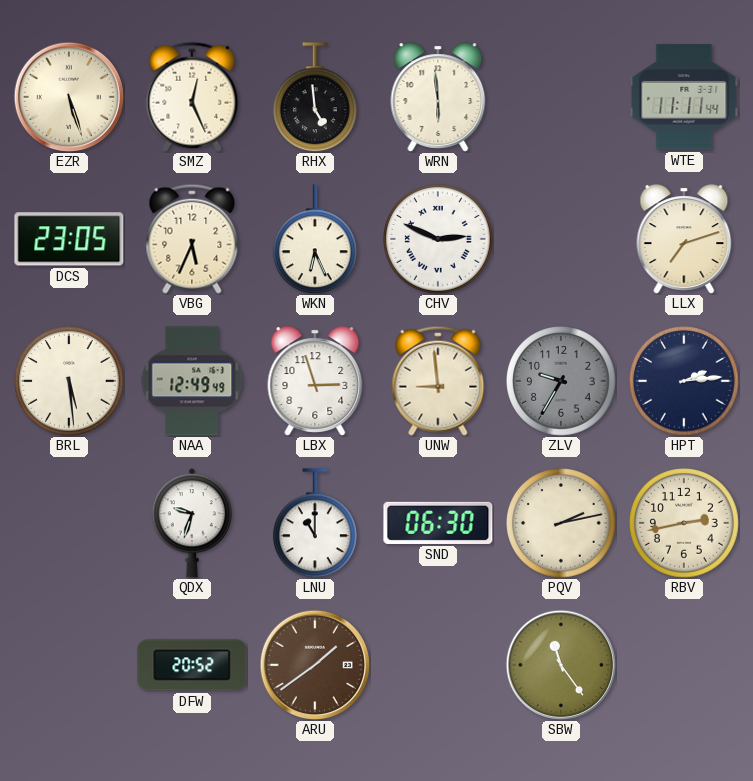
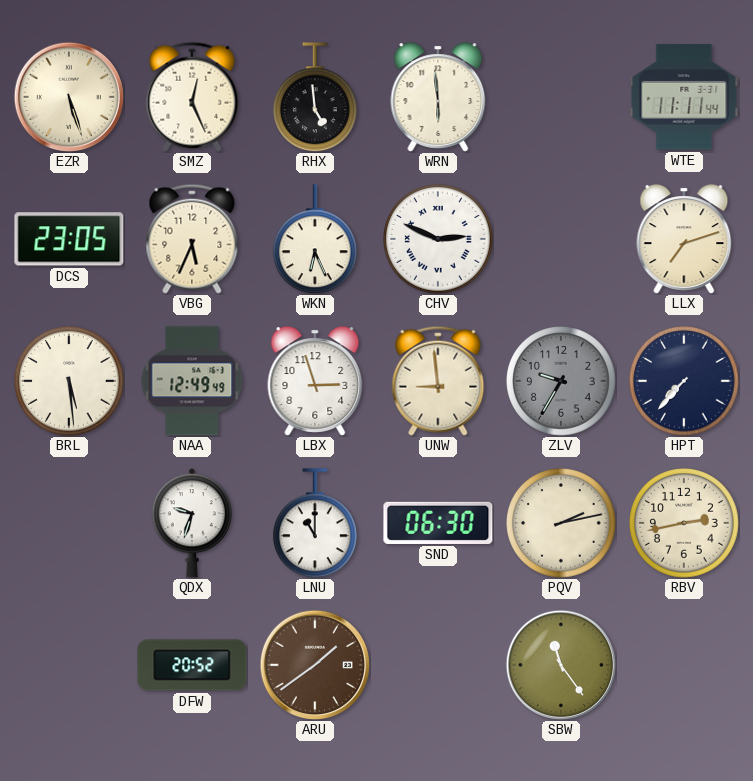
HPT: 2:14 -> 7:37 (685, 382)
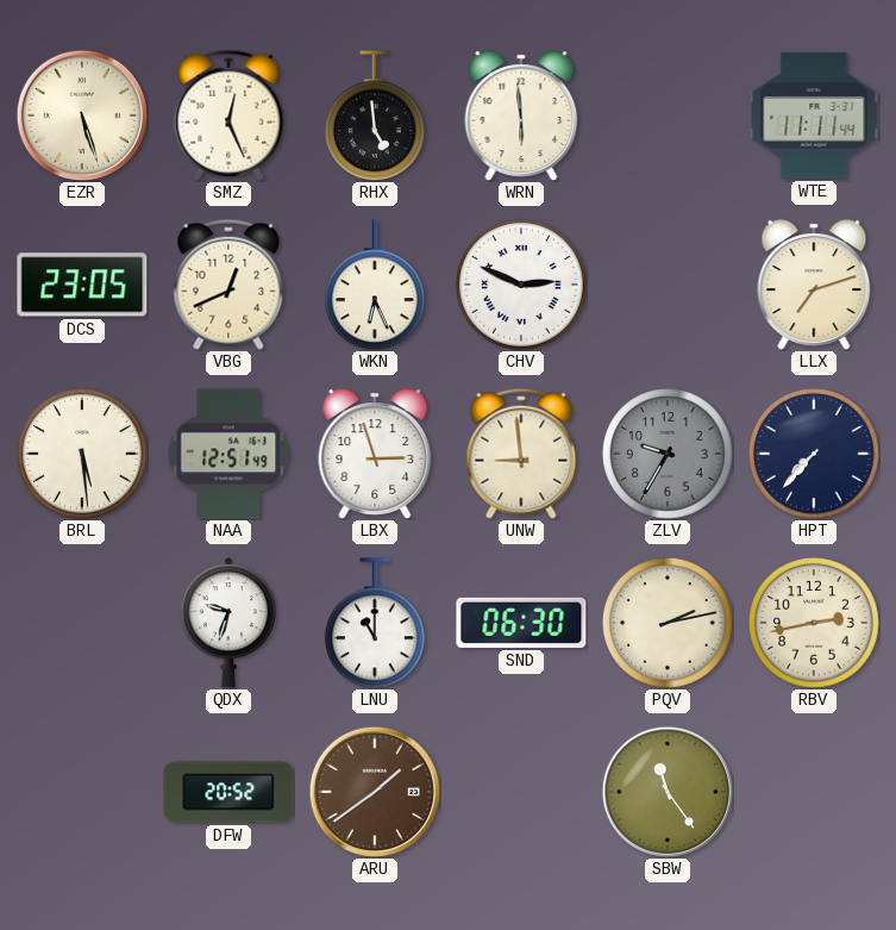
VBG: 5:34 -> 12:41 (228, 285)
NAA: 12:49 -> 12:51 (228, 454)
